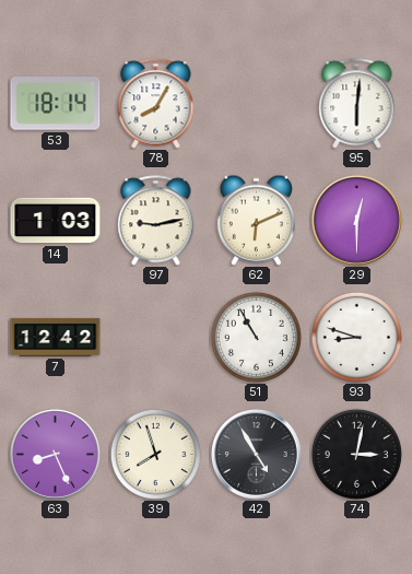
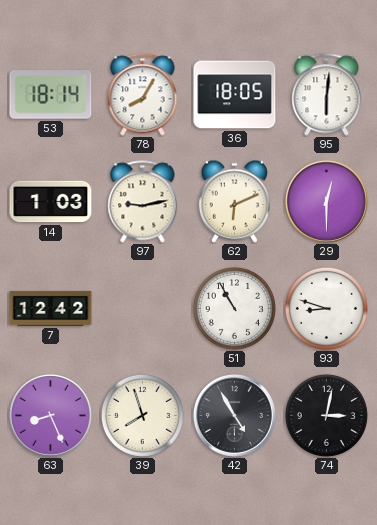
36: none -> 18:05 (235, 95)
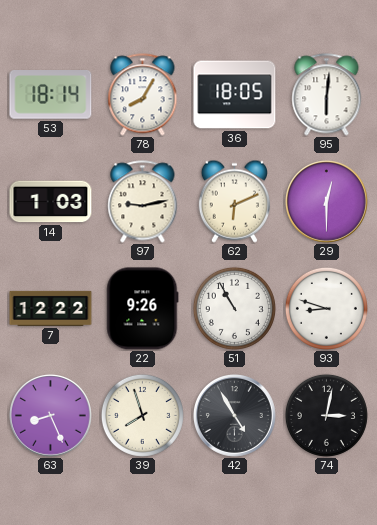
7: 12:42 -> 12:22 (51, 308)
22: none -> 9:26 (143, 309)
